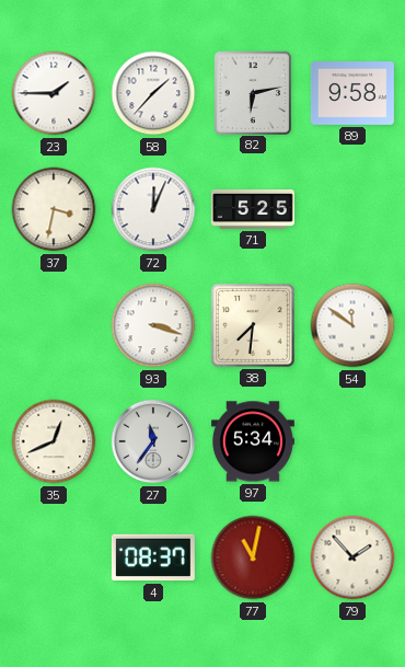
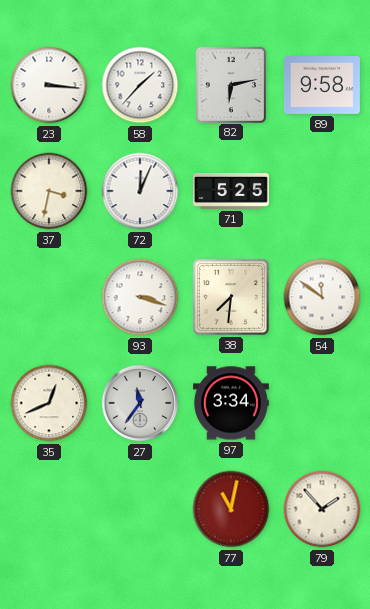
23: 1:45 -> 3:16 (49, 85)
97: 5:34 -> 3:34 (231, 403)
4: 08:37 -> none (153, 557)
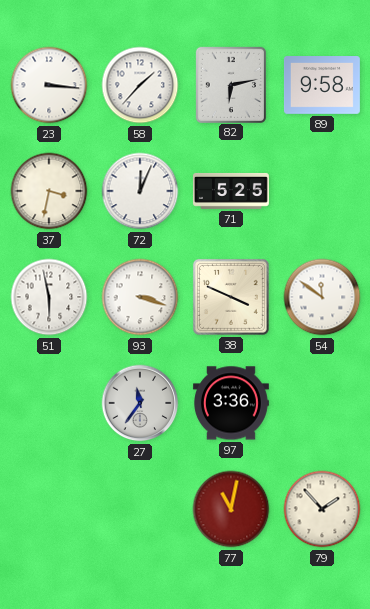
51: none -> 5:58 (49, 297)
38: 7:31 -> 3:49 (231, 297)
35: 12:41 -> none (49, 403)
97: 3:34 -> 3:36 (231, 403)
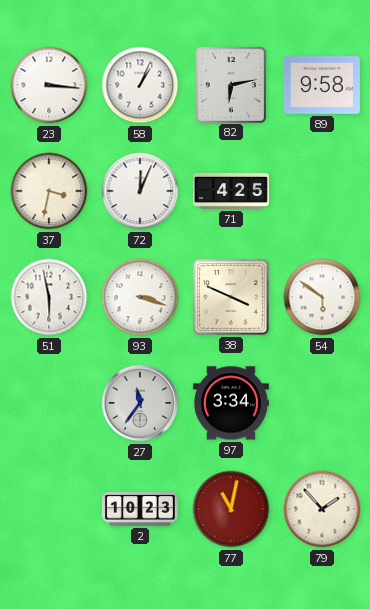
58: 1:37 -> 1:04 (140, 85)
71: 5:25 -> 4:25 (231, 191)
54: 11:51 -> 5:51 (322, 297)
97: 3:36 -> 3:34 (231, 403)
2: none -> 10:23 (140, 509)
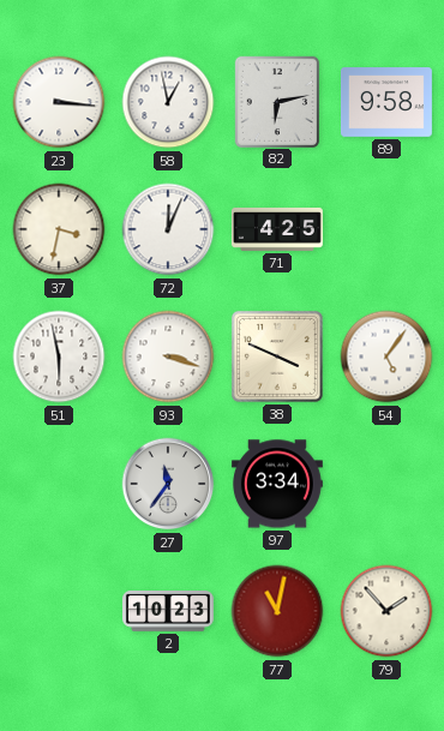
58: 1:04 -> 12:58 (168, 102)
54: 5:51 -> 5:06 (386, 356)
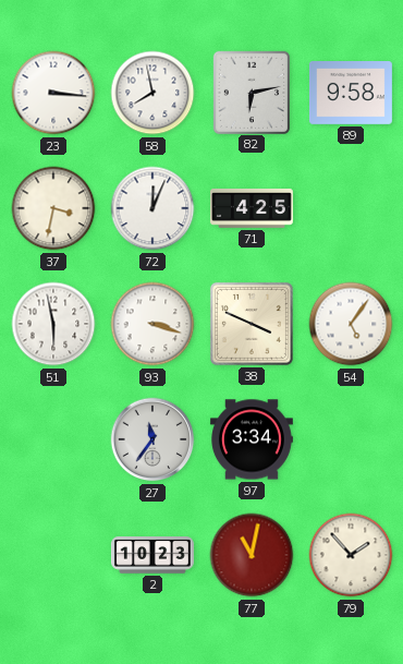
58: 12:58 -> 7:58 (152, 93)
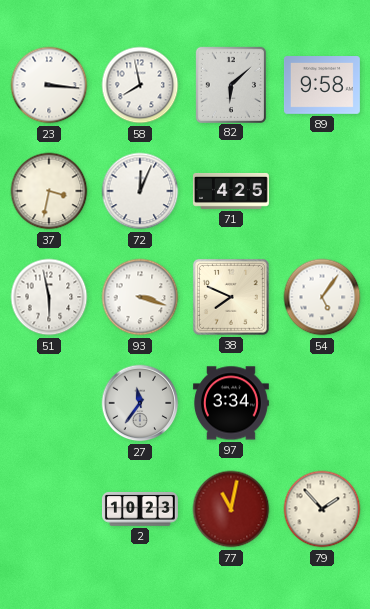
82: 6:13 -> 6:08 (231, 84)
38: 3:49 -> 7:49 (231, 297)
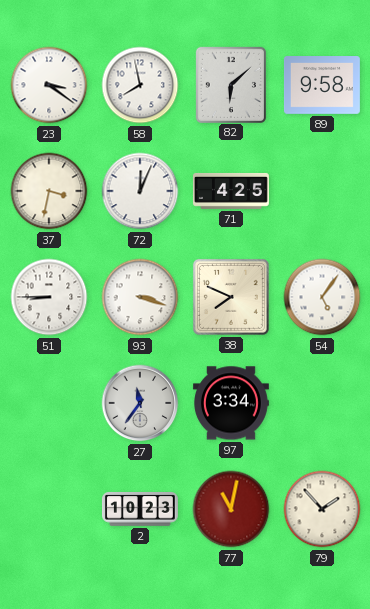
23: 3:16 -> 3:21 (49, 85)
51: 5:58 -> 8:45 (49, 297)
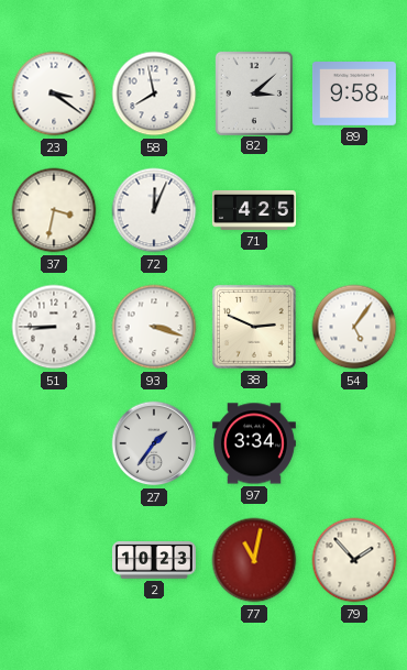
82: 6:08 -> 3:08 (254, 92)
38: 7:49 -> 2:49 (254, 327)
27: 11:36 -> 1:36 (154, 443)
